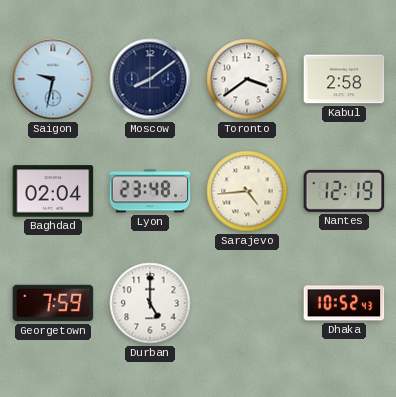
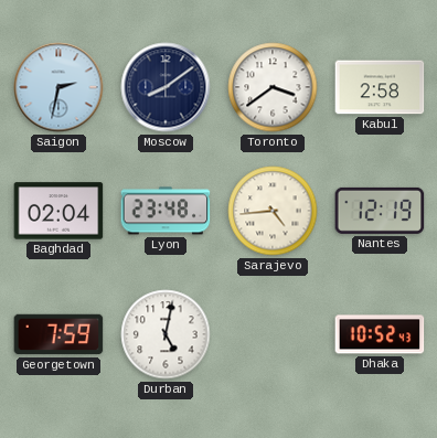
Saigon: 9:32 -> 2:32 (58, 87)
Durban: 5:00 -> 5:02 (166, 334)
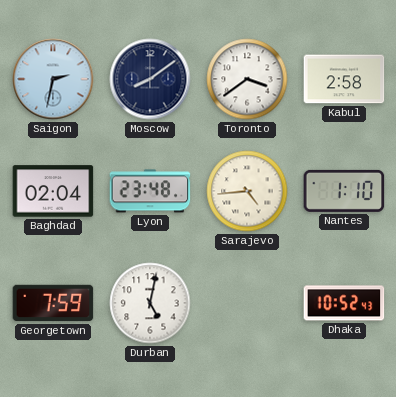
Nantes: 12:19 -> 1:10 (344, 191)
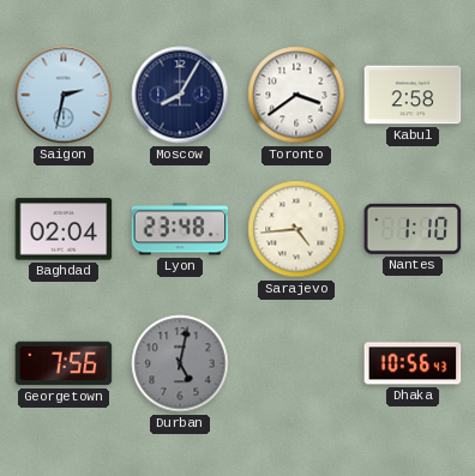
Moscow: 8:09 -> 8:05 (180, 95)
Georgetown: 7:59 -> 7:56 (64, 363)
Durban dial: white -> grey (180, 363)
Dhaka: 10:52 -> 10:56 (413, 363)
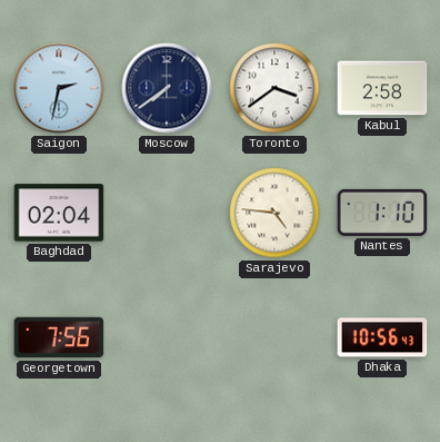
Moscow: 8:05 -> 7:39 (167, 88)
Lyon: 23:48 -> none (180, 229)
Sarajevo: 4:44 -> 4:46 (274, 213)
Durban: 5:02 -> none (180, 363)
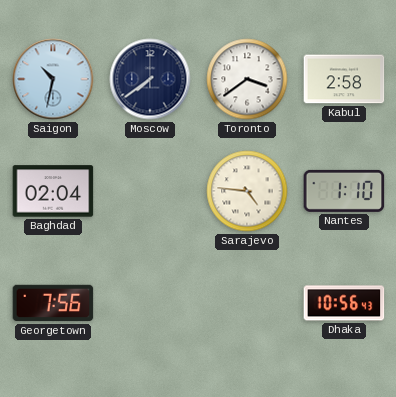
Saigon: 2:32 -> 10:32 (53, 79)
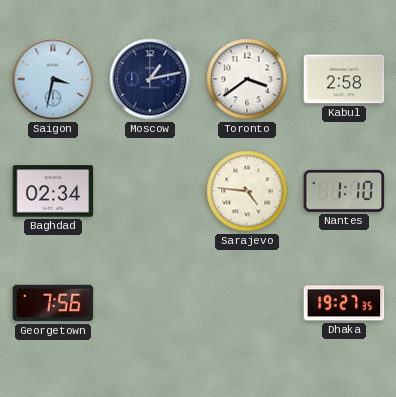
Saigon: 10:32 -> 3:32 (53, 79)
Moscow: 7:39 -> 1:13 (150, 79)
Baghdad: 02:04 -> 02:34 (53, 191)
Dhaka: 10:56 -> 19:27 (344, 303)
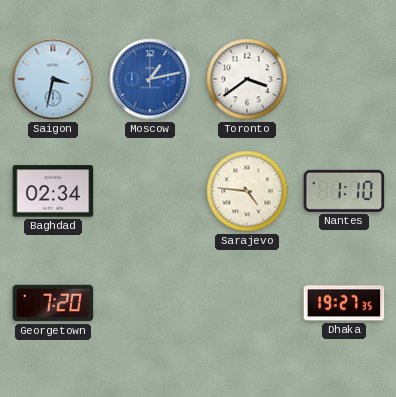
Moscow dial: navy -> blue (150, 79)
Kabul: 2:58 -> none (344, 79)
Georgetown: 7:56 -> 7:20 (53, 303)
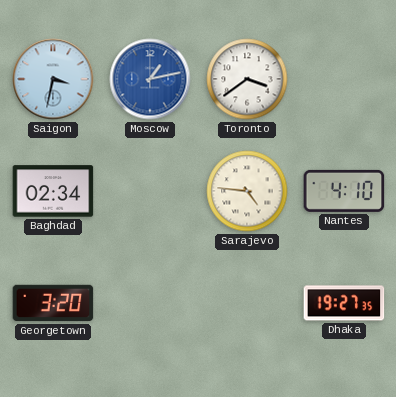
Nantes: 1:10 -> 4:10 (344, 191)
Georgetown: 7:20 -> 3:20 (53, 303)
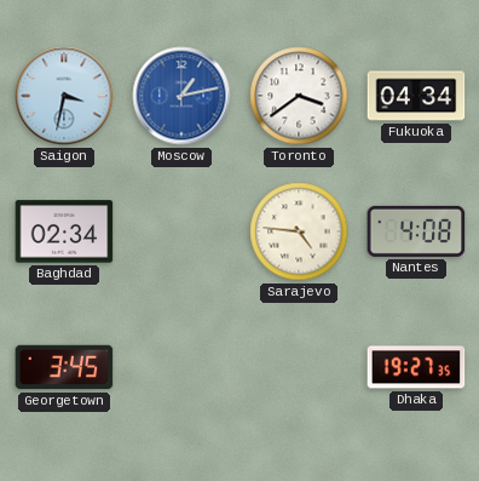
Fukuoka: none -> 04:34 (416, 96)
Nantes: 4:10 -> 4:08 (416, 231)
Georgetown: 3:20 -> 3:45 (64, 367)
